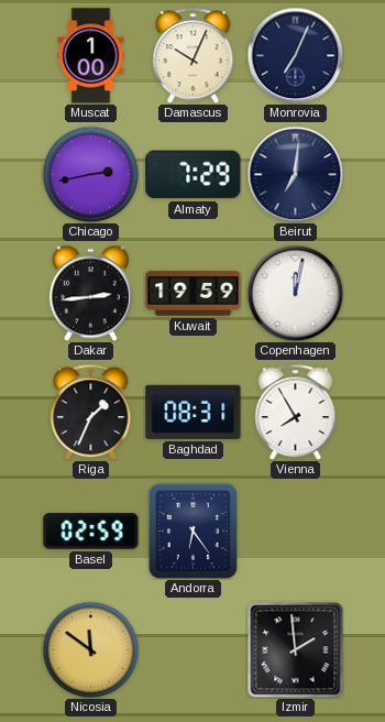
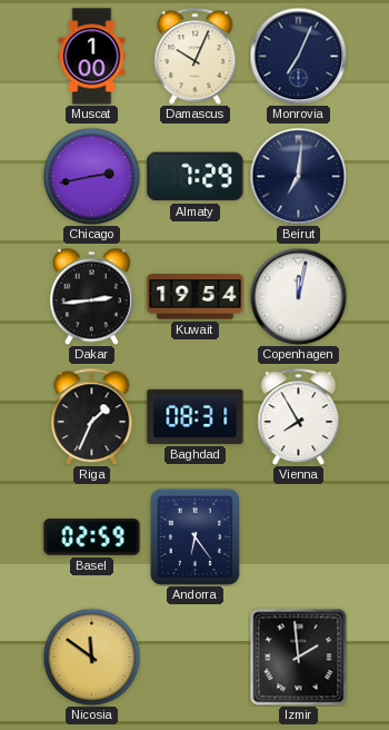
Kuwait: 19:59 -> 19:54 (196, 297)
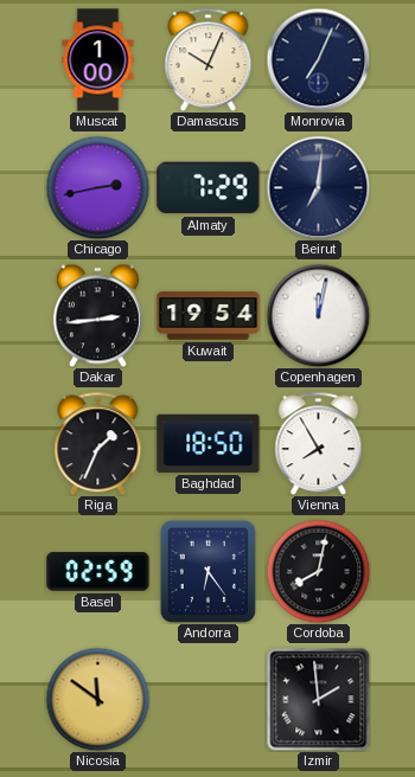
Baghdad: 08:31 -> 18:50 (209, 443)
Cordoba: none -> 8:02 (318, 571)
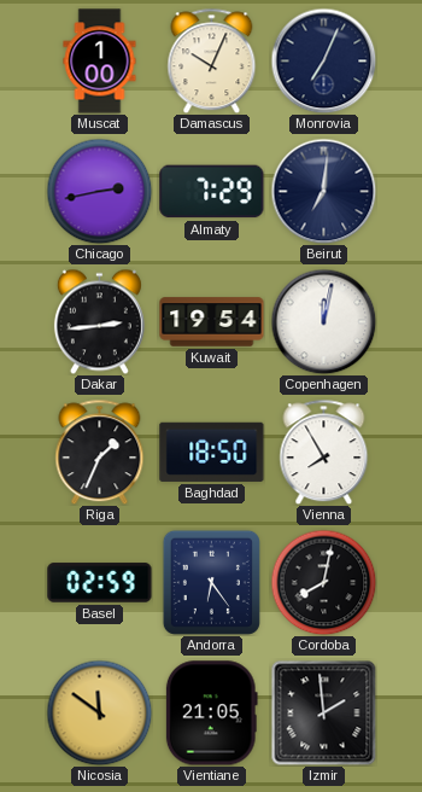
Vientiane: none -> 21:05 (211, 714)
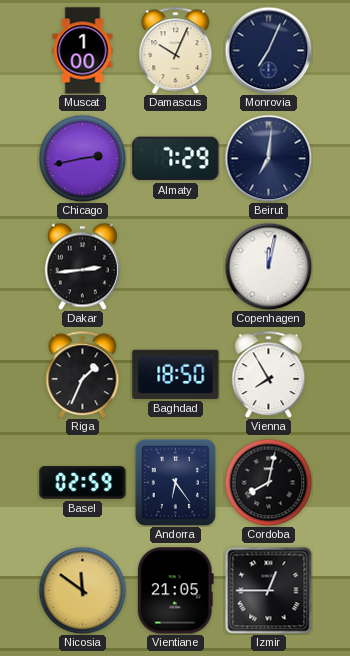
Kuwait: 19:54 -> none (212, 322)
Izmir: 1:59 -> 12:45 (268, 590)
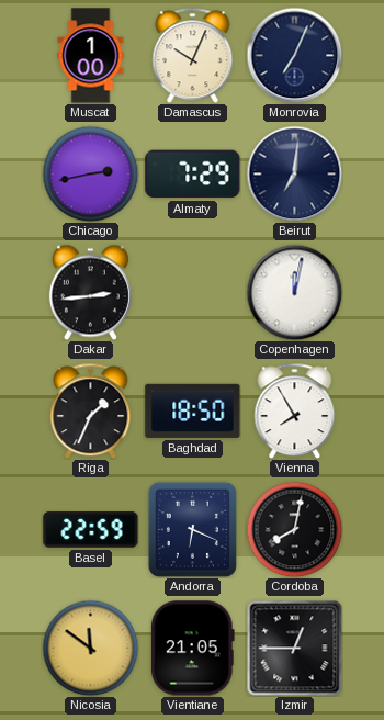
Basel: 02:59 -> 22:59 (91, 530)
Andorra: 6:24 -> 6:19 (192, 529)
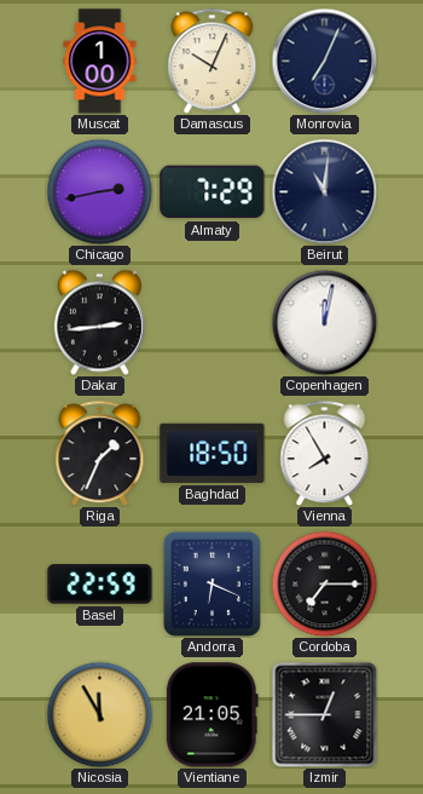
Beirut: 7:01 -> 11:01 (324, 191)
Cordoba: 8:02 -> 7:15 (324, 583)
Nicosia: 11:51 -> 11:55 (99, 714)
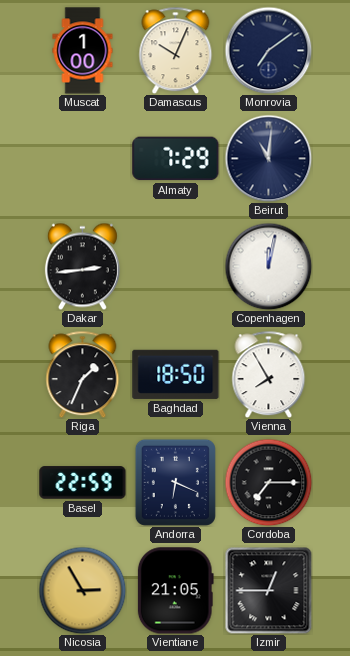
Monrovia: 7:04 -> 7:09 (268, 50)
Chicago: 2:43 -> none (99, 191)
Nicosia: 11:55 -> 2:55 (82, 590)
